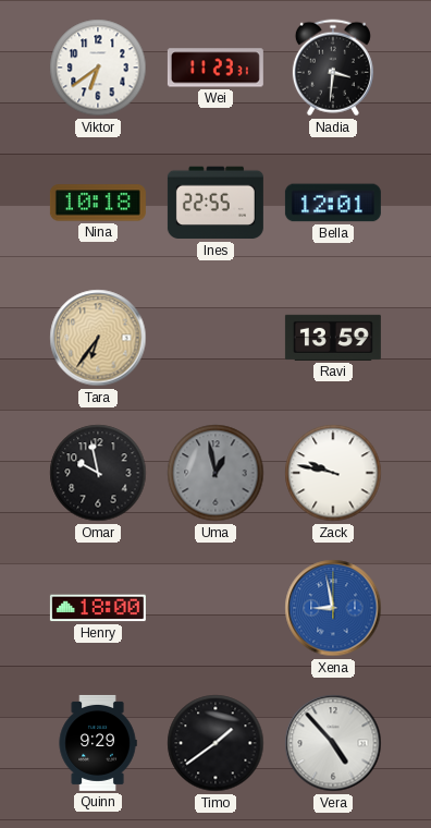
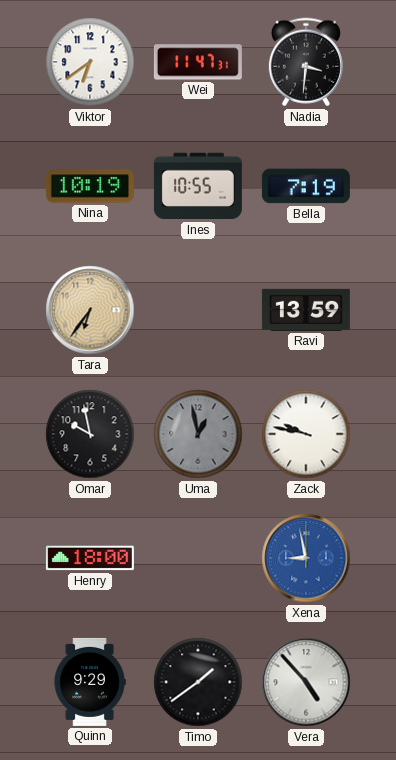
Wei: 11:23 -> 11:47 (198, 62)
Nina: 10:18 -> 10:19 (90, 186)
Ines: 22:55 -> 10:55 (198, 186)
Bella: 12:01 -> 7:19 (306, 186)
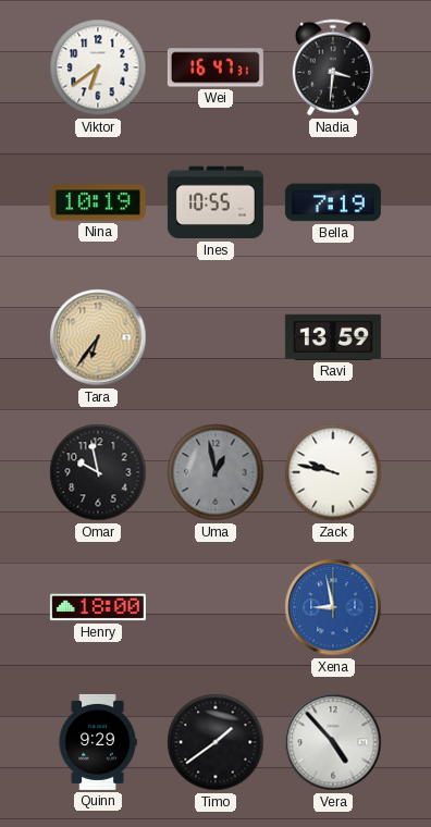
Wei: 11:47 -> 16:47 (215, 67)
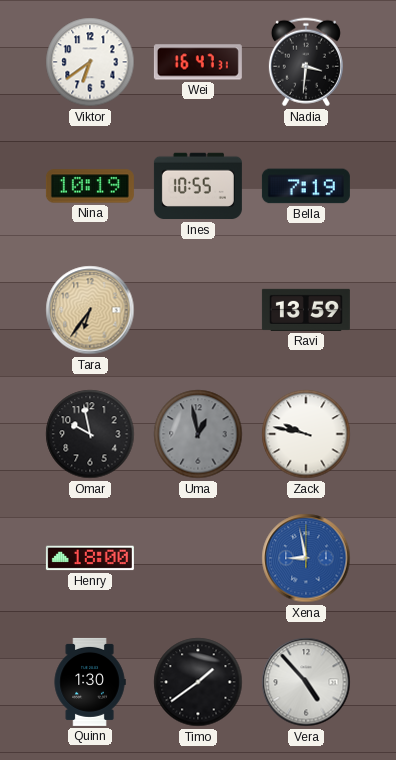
Quinn: 9:29 -> 1:30 (90, 682)
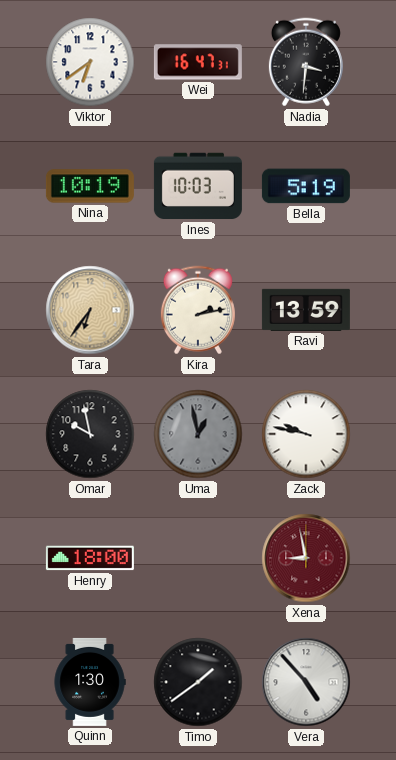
Ines: 10:55 -> 10:03 (198, 186)
Bella: 7:19 -> 5:19 (306, 186)
Kira: none -> 2:13 (198, 310)
Xena dial: blue -> burgundy (306, 558)
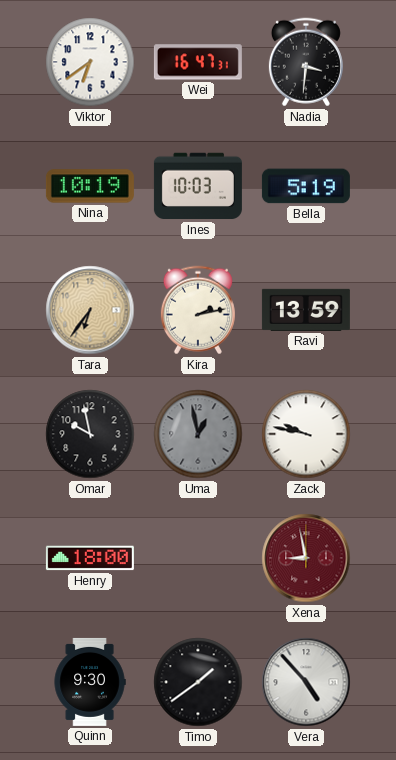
Quinn: 1:30 -> 9:30 (90, 682)
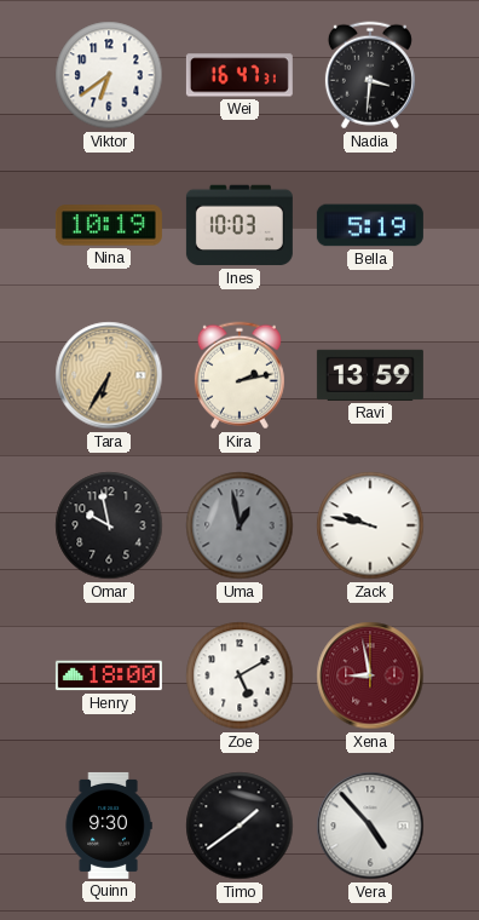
Tara: 6:36 -> 6:35 (109, 375)
Zoe: none -> 5:10 (239, 675)
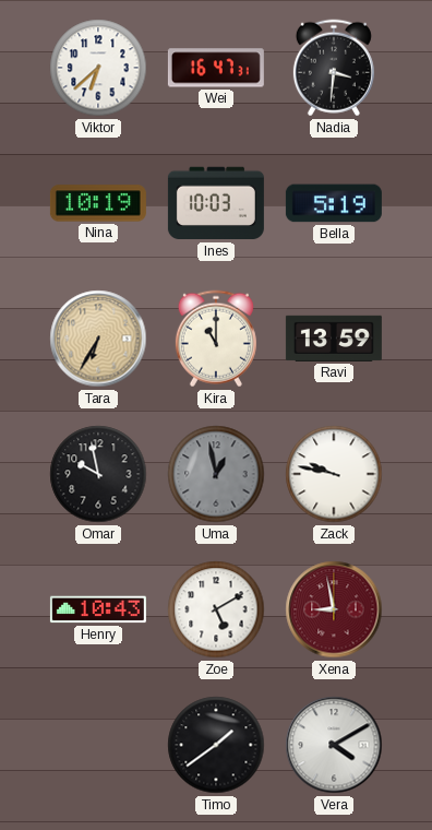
Viktor: 6:39 -> 6:38 (98, 68)
Kira: 2:13 -> 11:00 (216, 339)
Henry: 18:00 -> 10:43 (98, 609)
Quinn: 9:30 -> none (109, 826)
Vera: 4:53 -> 4:10 (334, 745)
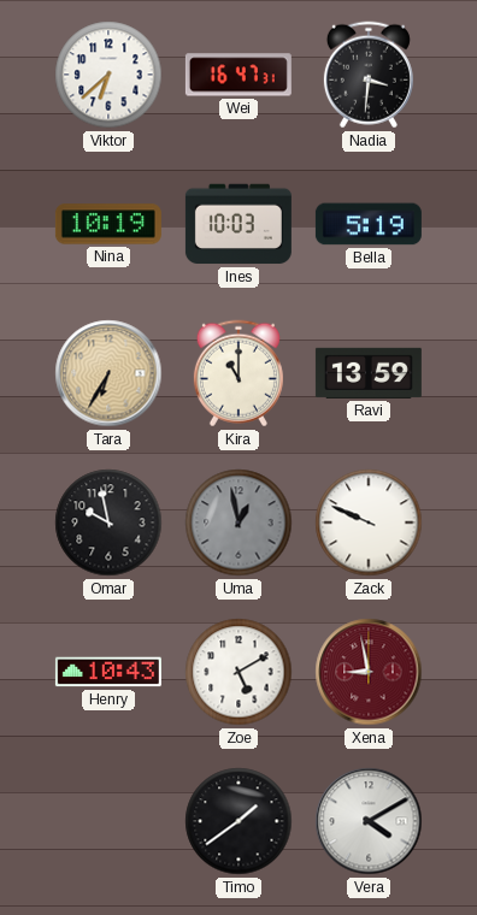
Zack: 9:47 -> 9:49 (369, 523)
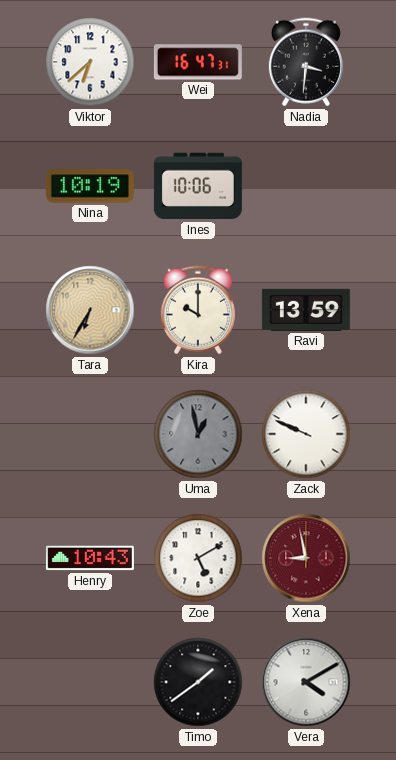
Ines: 10:03 -> 10:06 (198, 186)
Bella: 5:19 -> none (369, 224)
Kira: 11:00 -> 10:00 (198, 310)
Omar: 9:58 -> none (108, 523)
